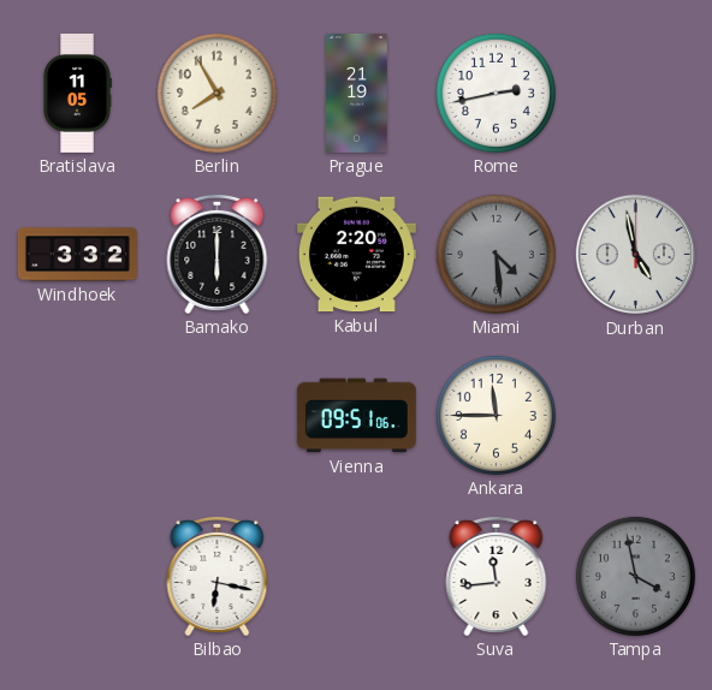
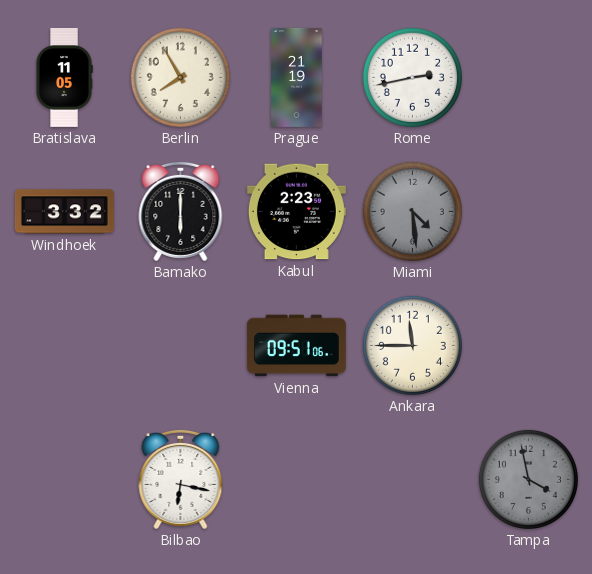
Kabul: 2:20 -> 2:23 (296, 212)
Durban: 4:58 -> none (636, 255)
Suva: 11:44 -> none (497, 576)
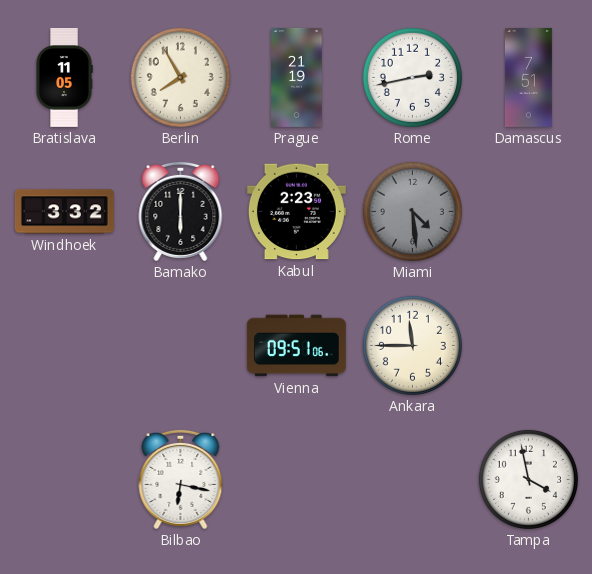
Damascus: none -> 7:51 (529, 77)
Tampa dial: grey -> white (528, 479)
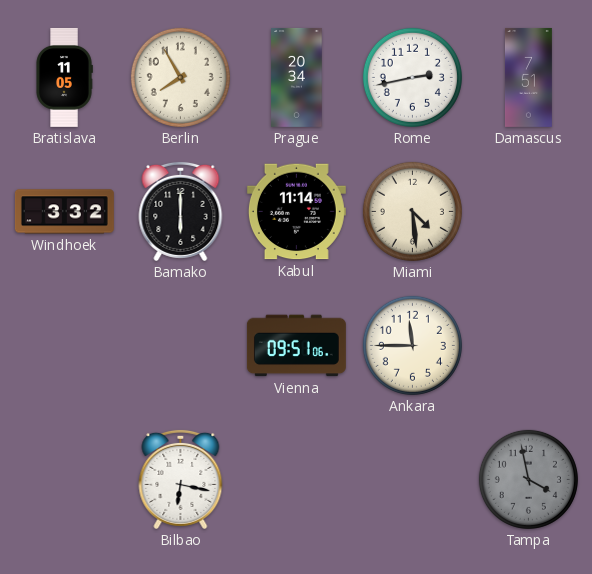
Prague: 21:19 -> 20:34 (297, 77)
Kabul: 2:23 -> 11:14 (296, 212)
Miami dial: grey -> cream (412, 211)
Tampa dial: white -> grey (528, 479)
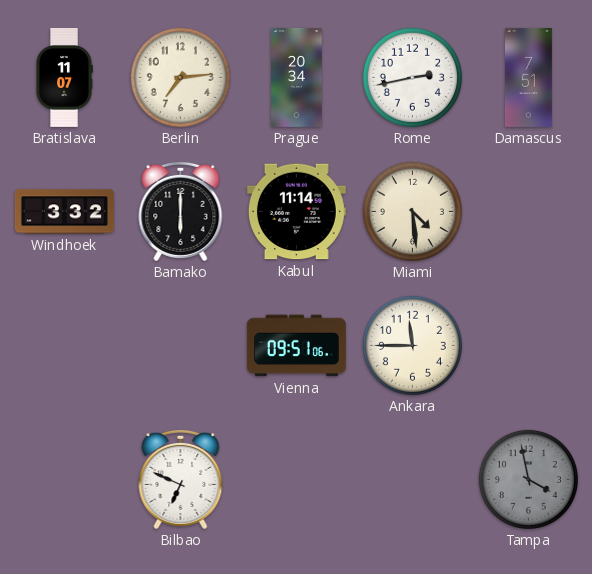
Bratislava: 11:05 -> 11:07 (64, 77)
Berlin: 7:55 -> 7:14 (180, 77)
Bilbao: 6:17 -> 6:49 (181, 479)
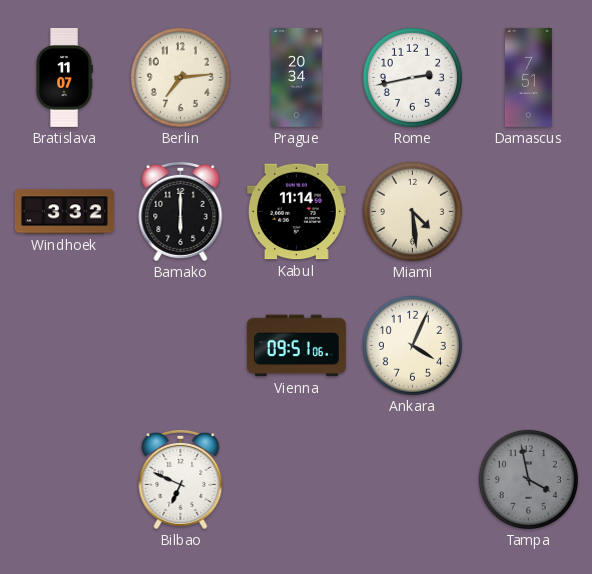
Ankara: 11:45 -> 4:04 (412, 345)
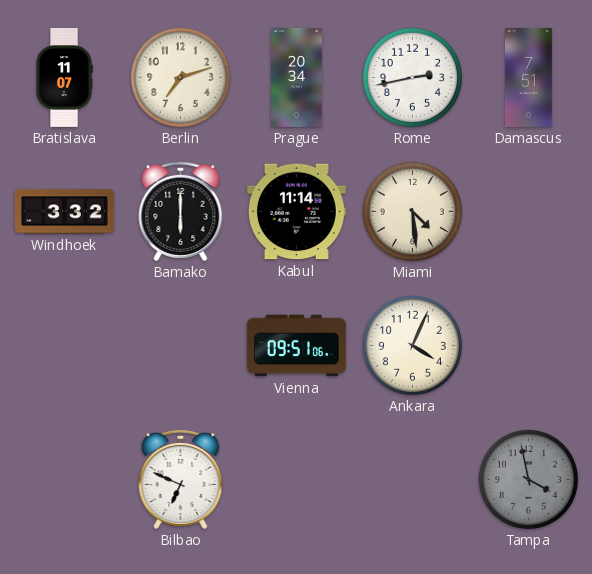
Berlin: 7:14 -> 7:12 (180, 77)
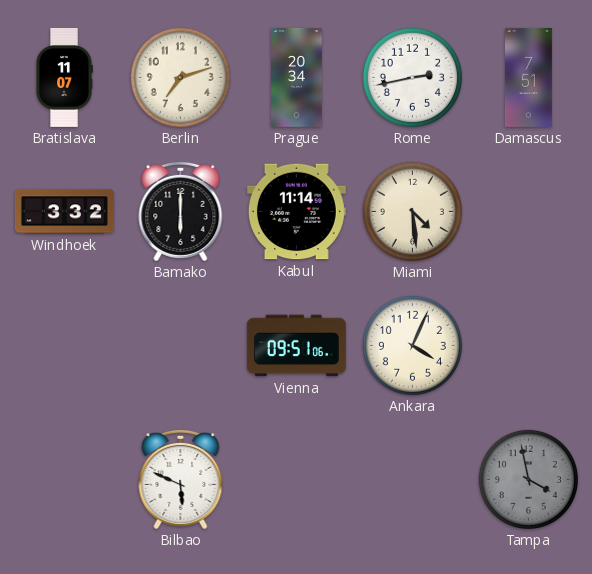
Bilbao: 6:49 -> 5:49 (181, 479)
